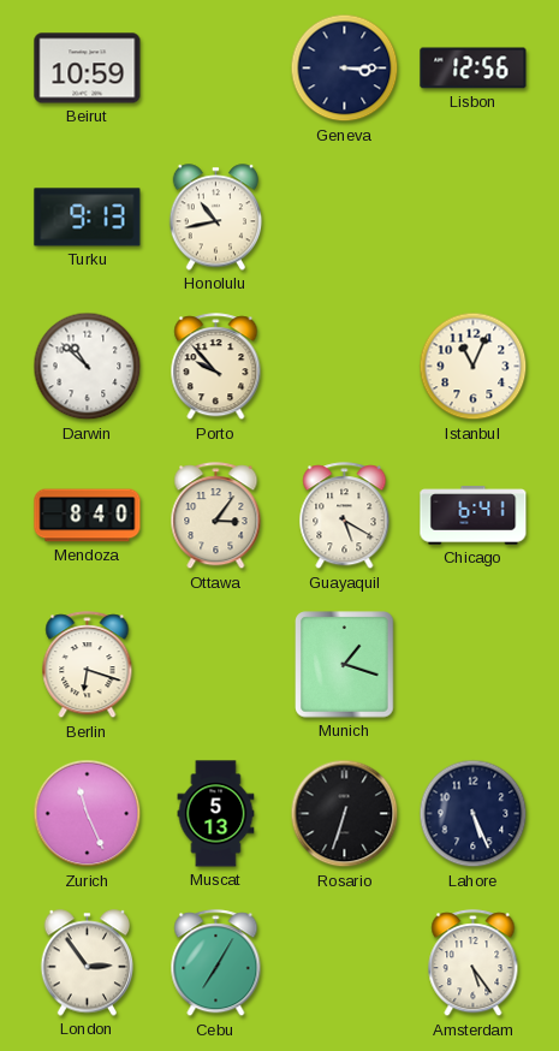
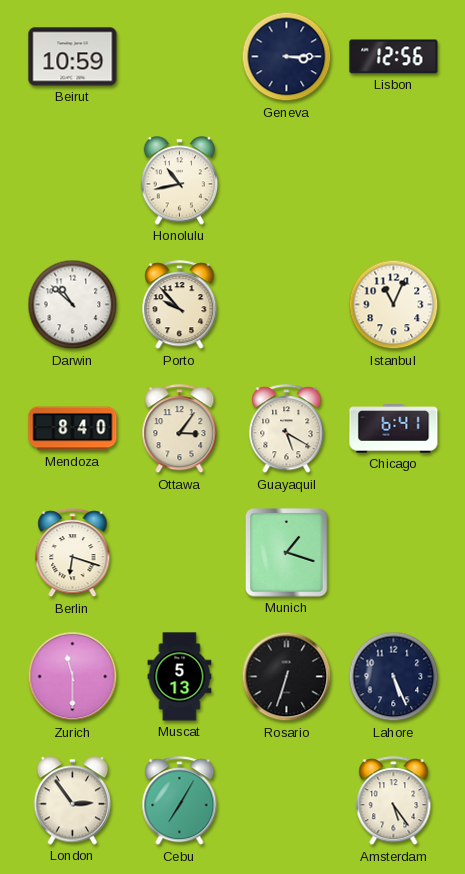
Turku: 9:13 -> none (88, 218)
Zurich: 11:26 -> 11:30 (73, 677)
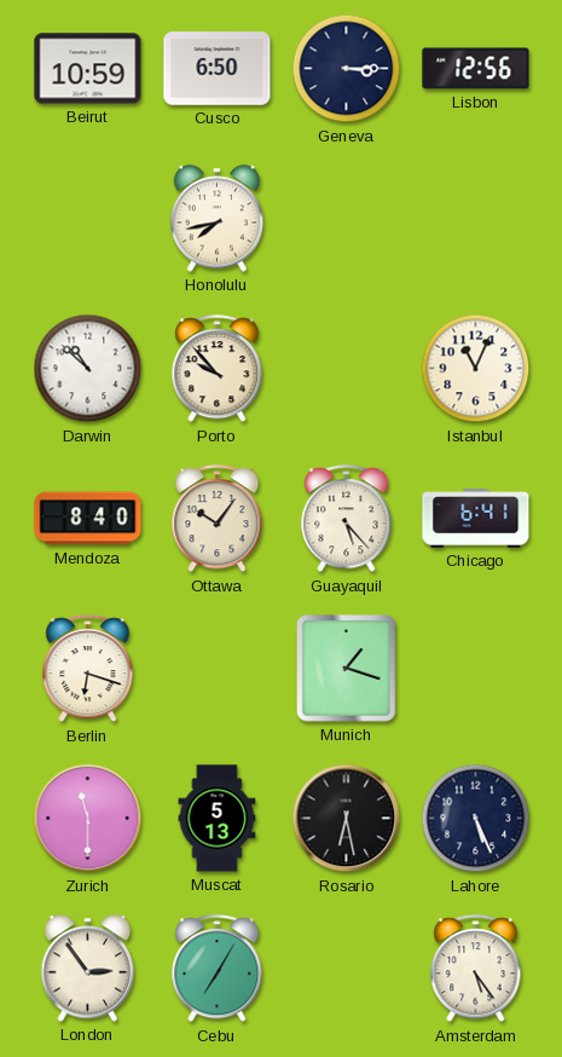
Cusco: none -> 6:50 (218, 69)
Honolulu: 10:43 -> 7:43 (218, 219)
Ottawa: 3:06 -> 10:06 (218, 519)
Guayaquil: 5:20 -> 5:23 (347, 519)
Rosario: 6:33 -> 6:28 (347, 819)
